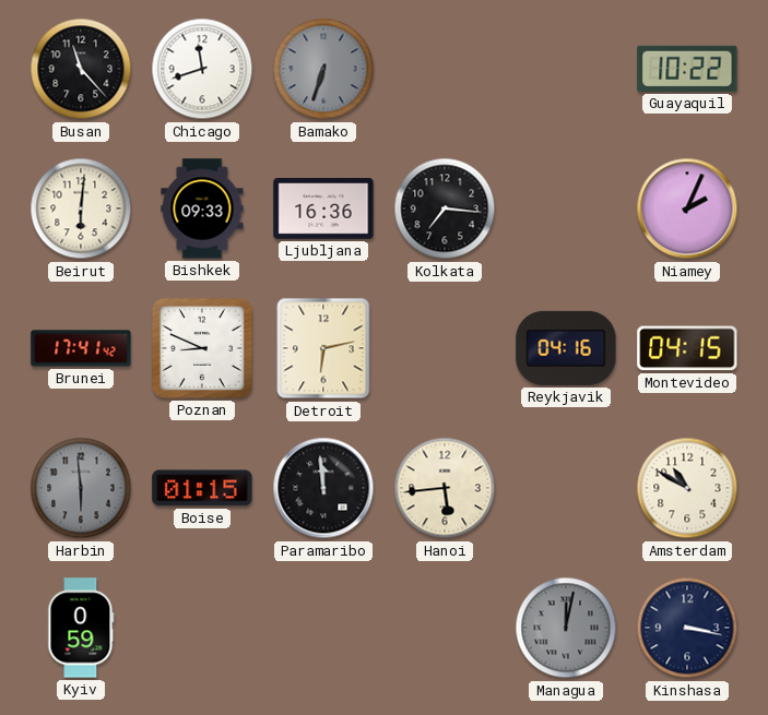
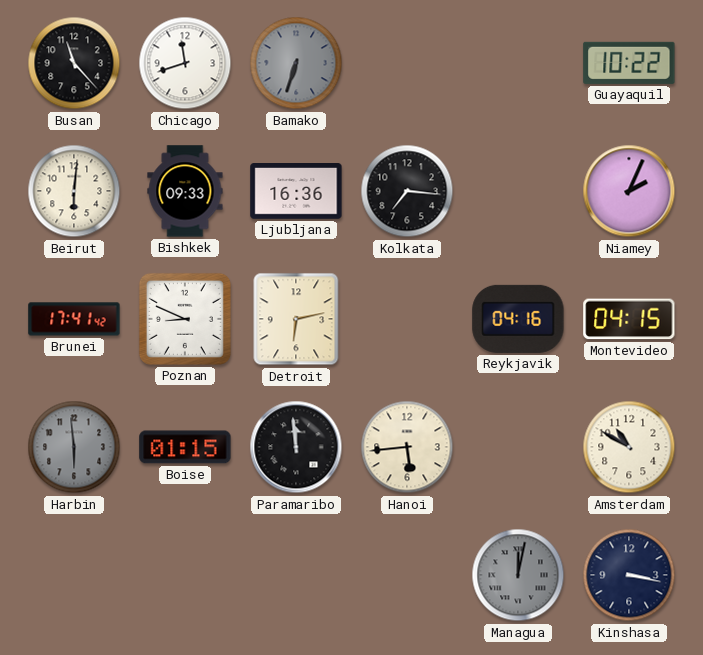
Kyiv: 0:59 -> none (81, 628)
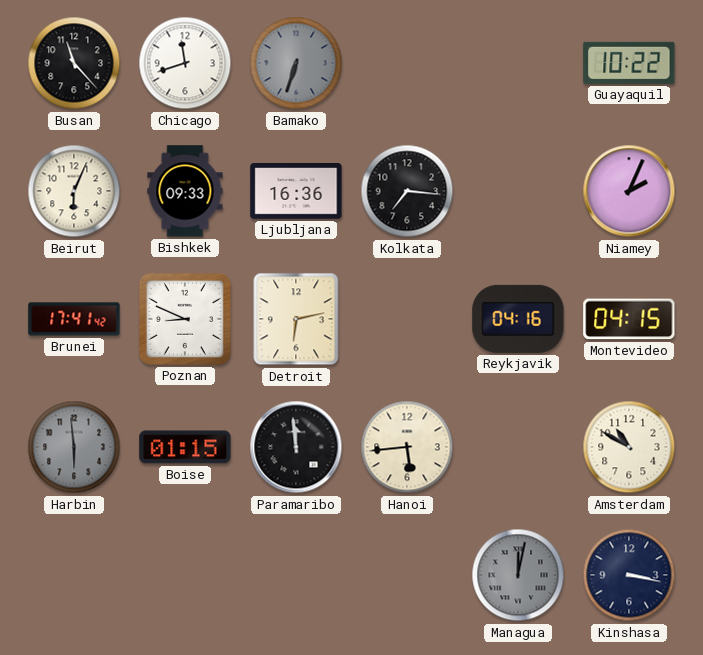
Beirut: 6:01 -> 6:04 (74, 191)
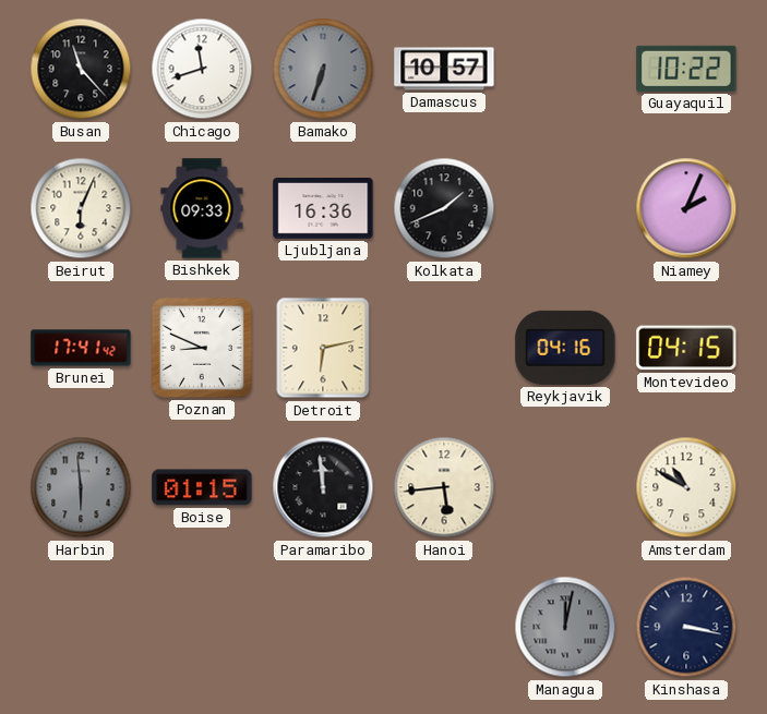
Damascus: none -> 10:57 (444, 69)
Kolkata: 7:16 -> 1:41 (444, 208)
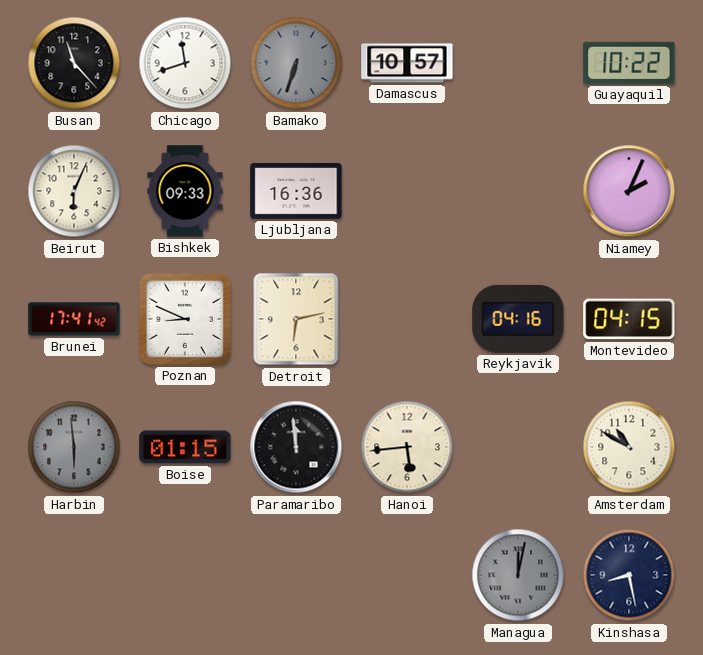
Kolkata: 1:41 -> none (444, 208)
Kinshasa: 3:17 -> 8:28 (629, 575)
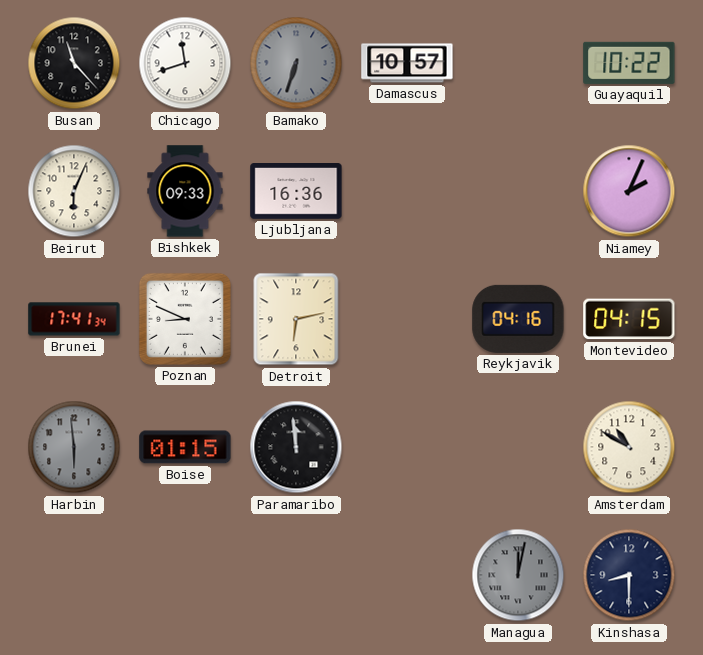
Brunei: 17:41:42 -> 17:41:34 (74, 319)
Hanoi: 5:44 -> none (407, 447)
Kinshasa: 8:28 -> 8:30 (629, 575)
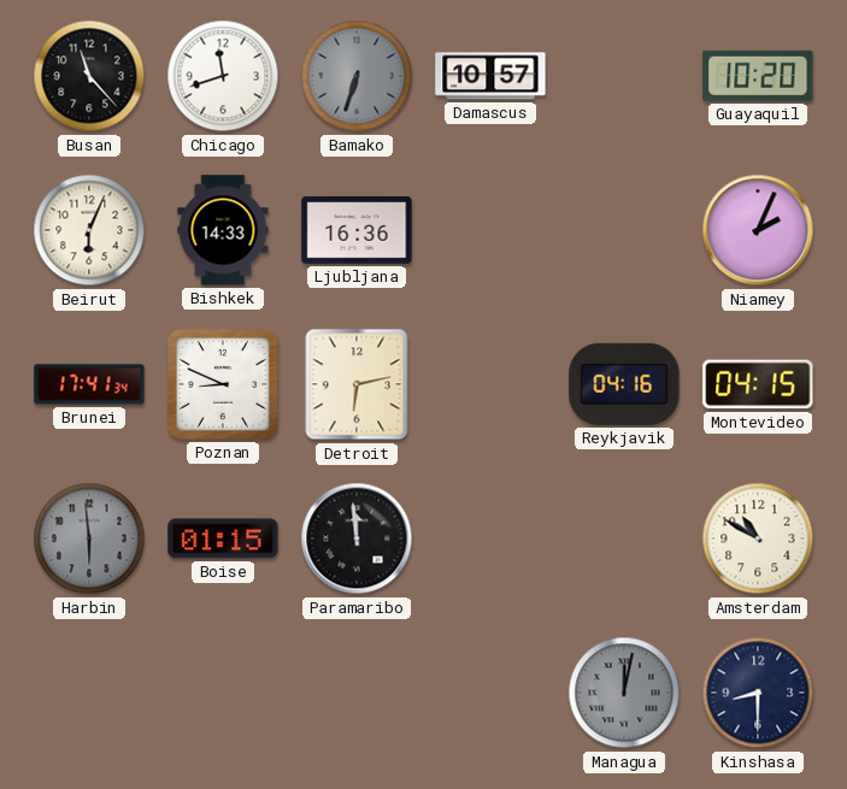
Guayaquil: 10:22 -> 10:20 (758, 76)
Bishkek: 09:33 -> 14:33 (223, 230)
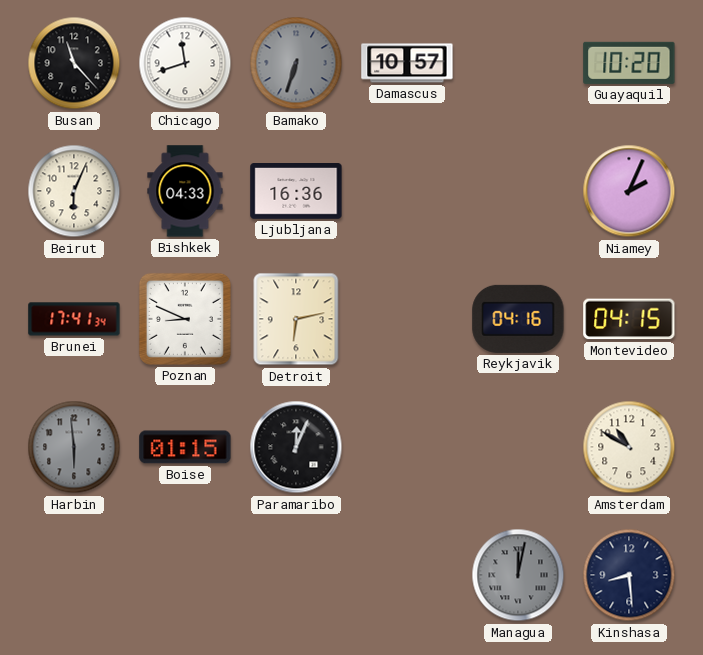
Bishkek: 14:33 -> 04:33 (185, 191)
Paramaribo: 11:59 -> 12:04 (296, 447)
Kinshasa: 8:30 -> 8:29 (629, 575)
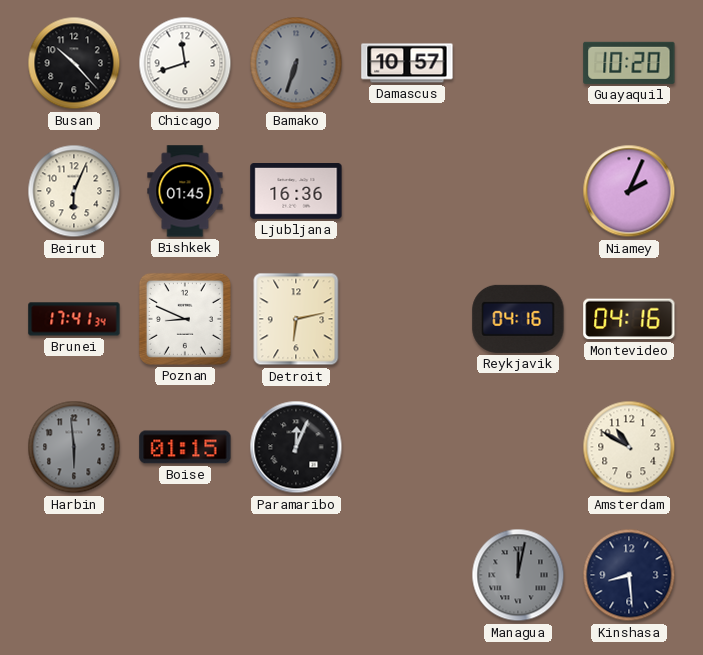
Busan: 11:23 -> 10:23 (74, 63)
Bishkek: 04:33 -> 01:45 (185, 191)
Montevideo: 04:15 -> 04:16 (629, 319)
